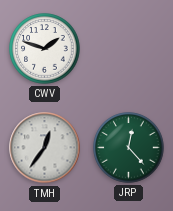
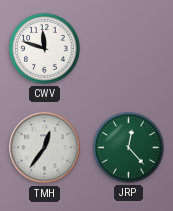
CWV: 1:48 -> 11:48 (45, 49)
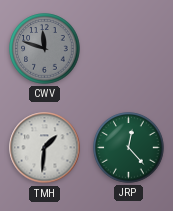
CWV dial: white -> grey (45, 49)
TMH: 12:36 -> 1:31 (45, 148)
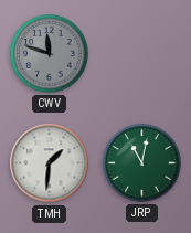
JRP: 12:23 -> 11:02 (142, 163)
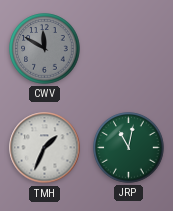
CWV: 11:48 -> 11:50 (45, 49)
TMH: 1:31 -> 1:34 (45, 148)
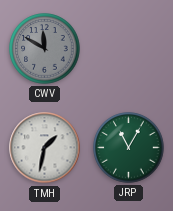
TMH: 1:34 -> 1:32 (45, 148)
JRP: 11:02 -> 11:05 (129, 148)
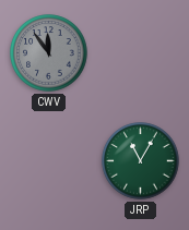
CWV: 11:50 -> 11:54 (49, 53)
TMH: 1:32 -> none (45, 148)
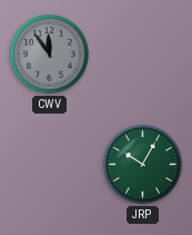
JRP: 11:05 -> 10:05 (143, 165)
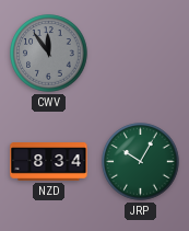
NZD: none -> 8:34 (49, 162)
